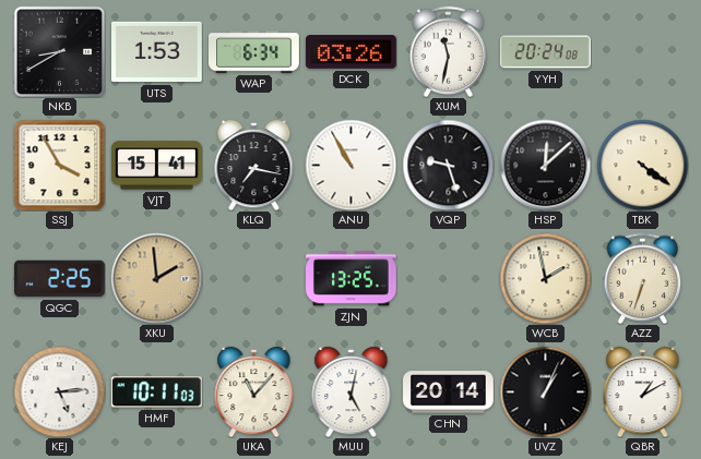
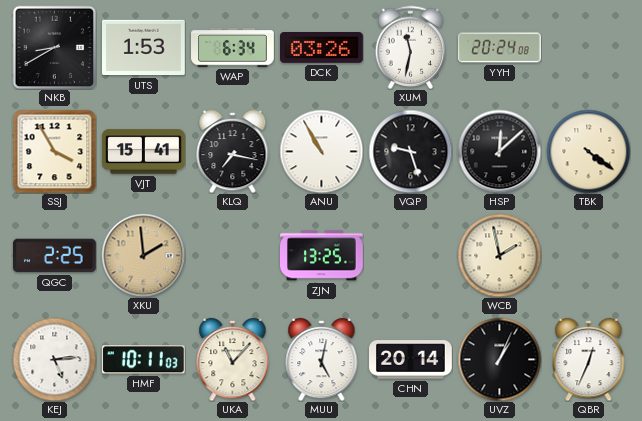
AZZ: 6:33 -> none (643, 278)
QBR: 1:10 -> 12:34 (589, 359)
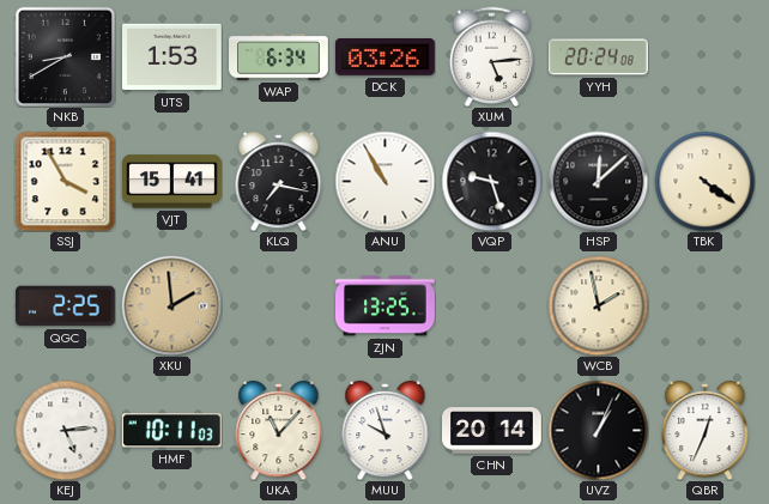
XUM: 11:32 -> 5:14 (492, 56)
MUU: 5:02 -> 9:57 (386, 430)
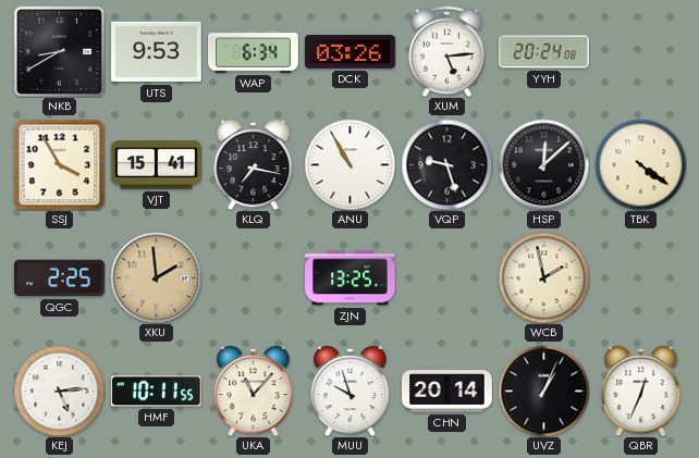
UTS: 1:53 -> 9:53 (157, 52)
HMF: 10:11:03 -> 10:11:55 (156, 392)
